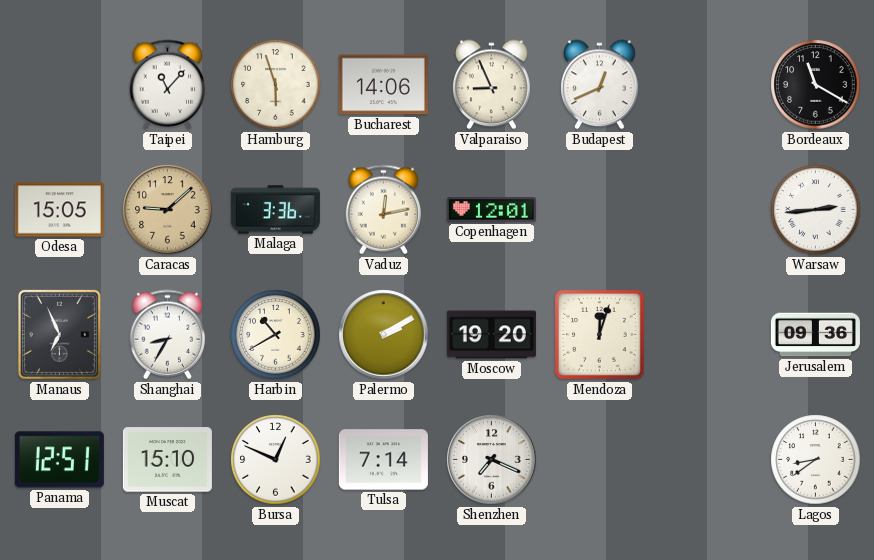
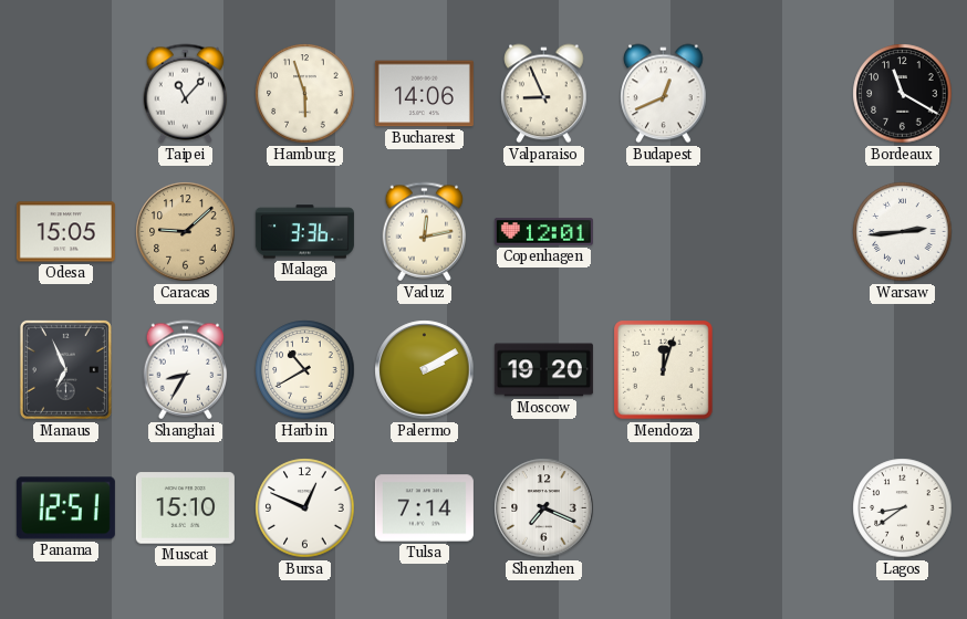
Jerusalem: 09:36 -> none (815, 335)
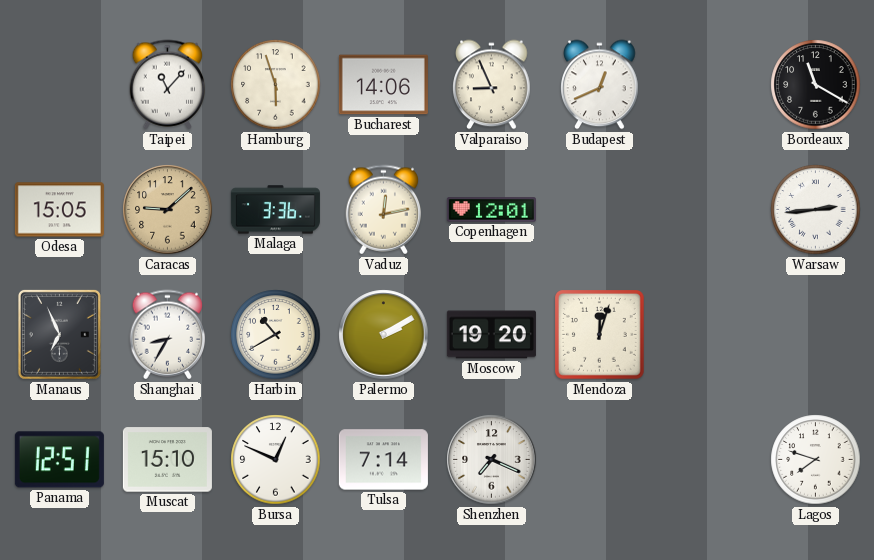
Lagos: 8:39 -> 7:48 (816, 460)
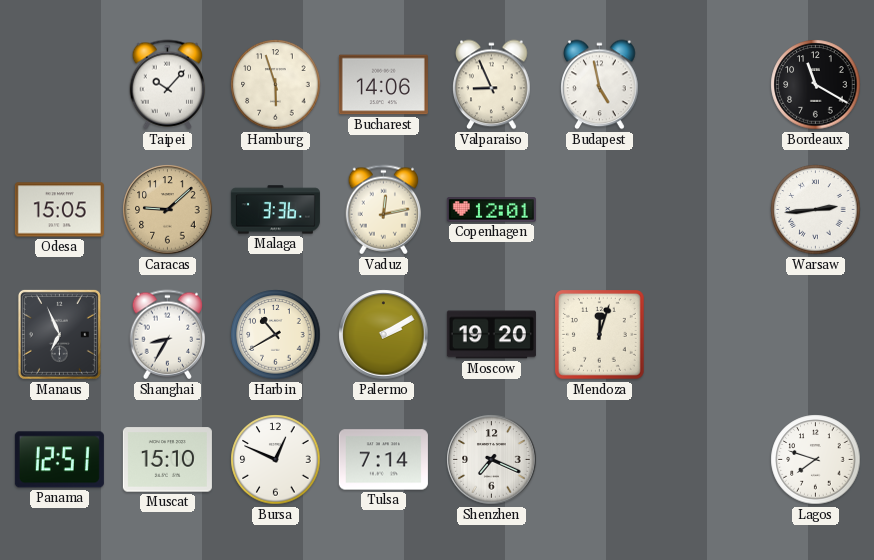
Taipei: 11:07 -> 10:07 (168, 85)
Budapest: 12:41 -> 4:58 (600, 85)
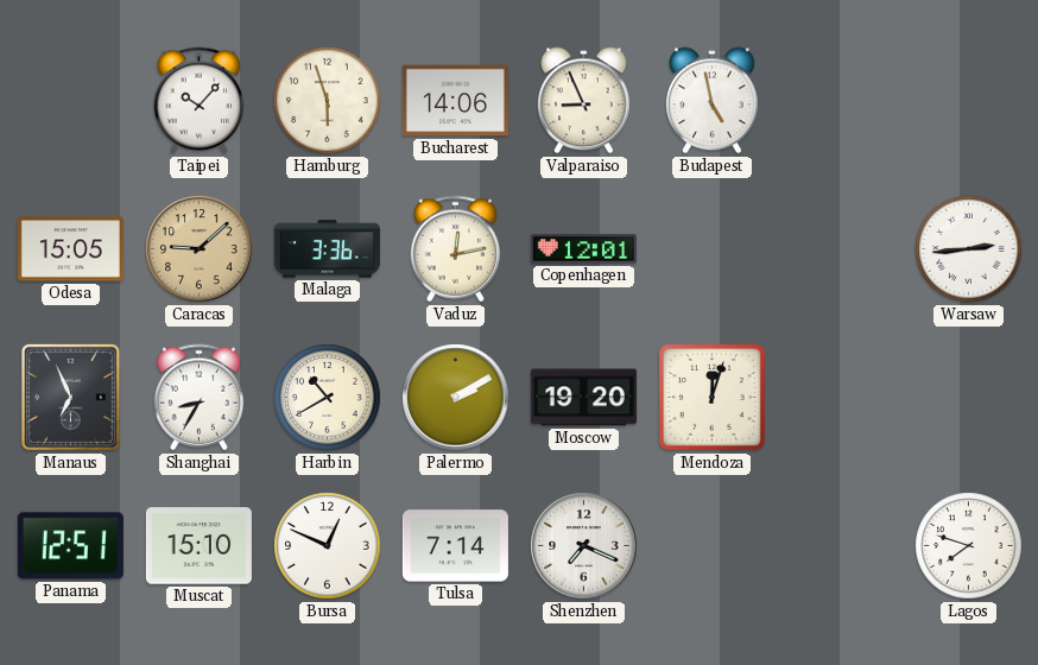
Bordeaux: 11:20 -> none (816, 85)
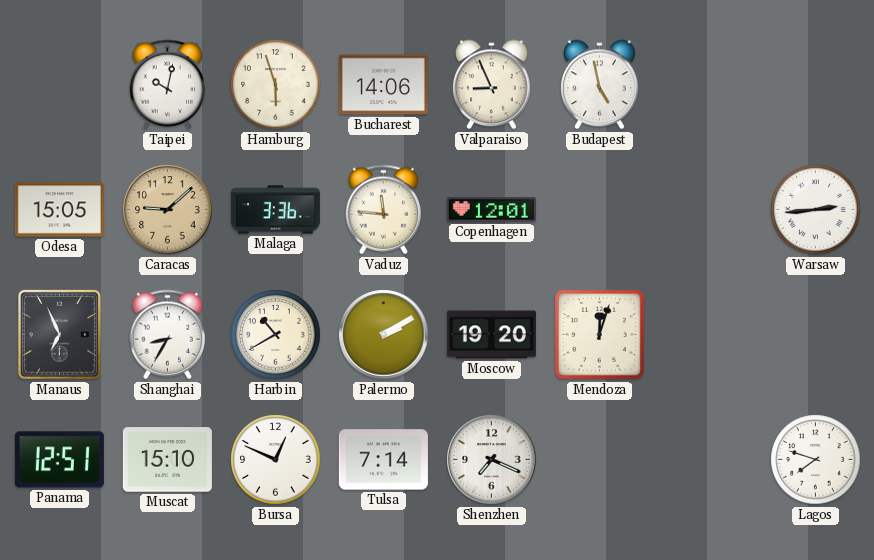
Taipei: 10:07 -> 10:02 (168, 85)
Vaduz: 12:13 -> 11:46 (384, 210)
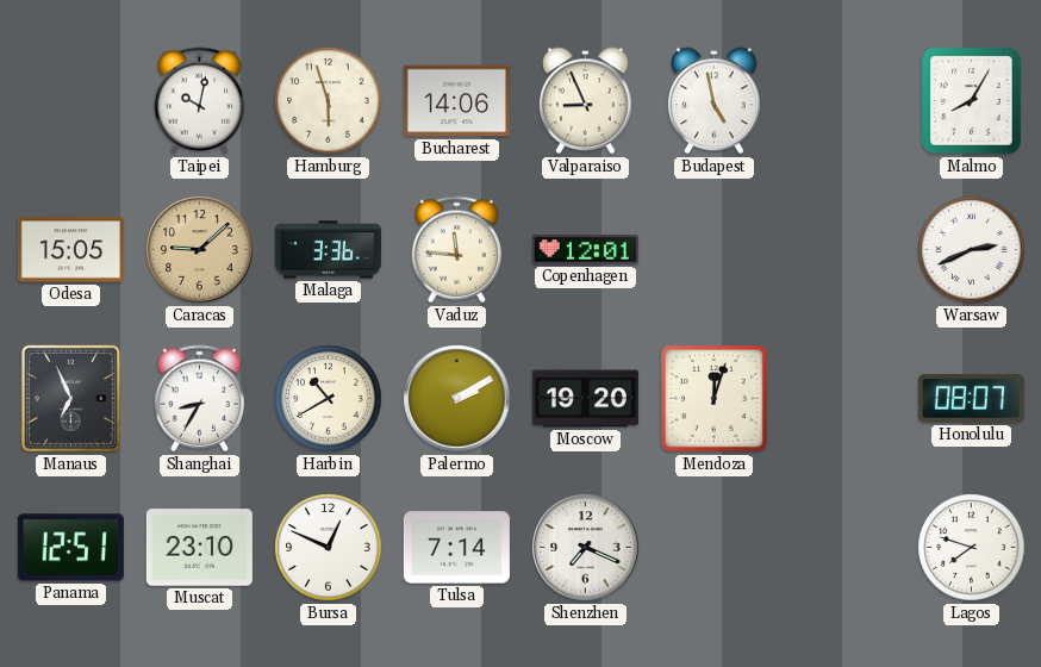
Malmo: none -> 8:05 (972, 101)
Warsaw: 2:44 -> 2:41 (972, 250)
Honolulu: none -> 08:07 (971, 399)
Muscat: 15:10 -> 23:10 (199, 548)
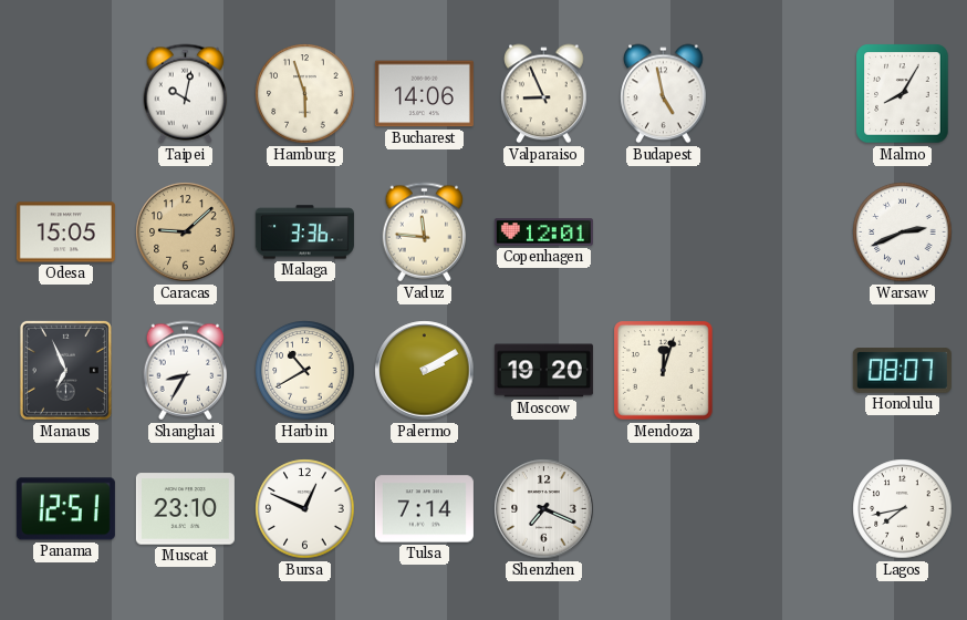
Lagos: 7:48 -> 7:43 (903, 509)
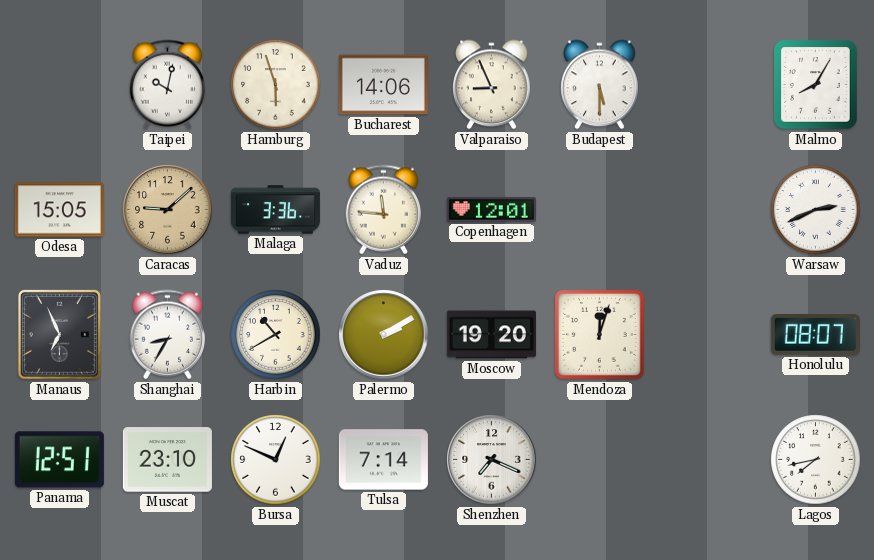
Budapest: 4:58 -> 5:30 (600, 85)
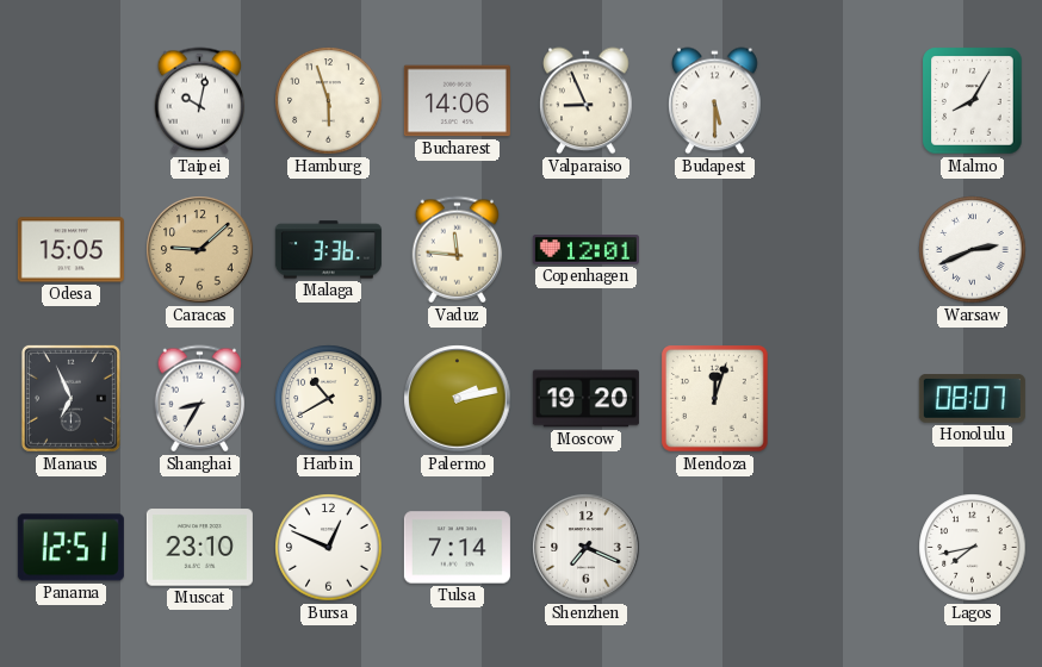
Palermo: 2:10 -> 2:13 (458, 399)
